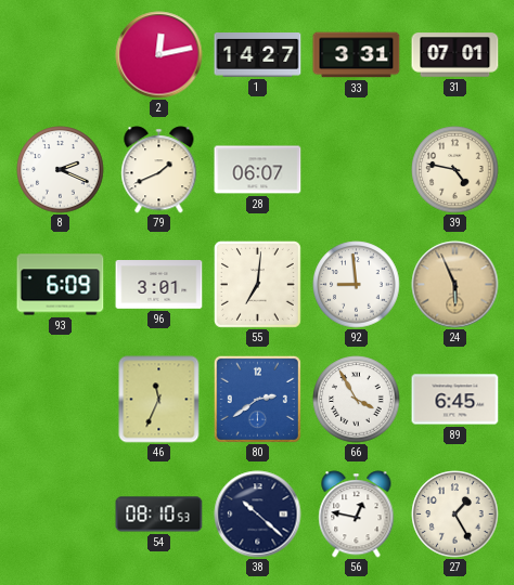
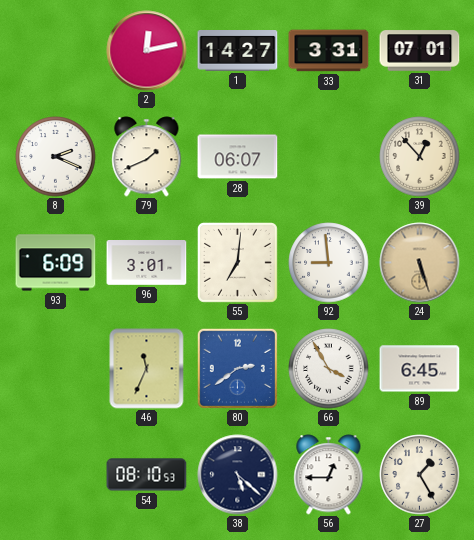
39: 4:47 -> 12:53 (420, 157)
24: 5:56 -> 5:27 (420, 263)
38: 10:22 -> 5:22 (238, 475)
56: 12:47 -> 12:45 (329, 475)
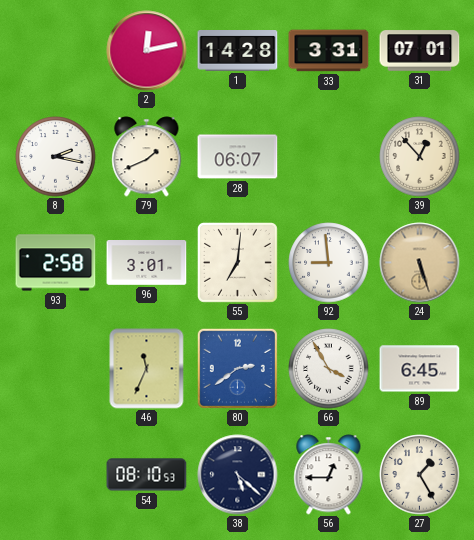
1: 14:27 -> 14:28 (238, 51)
8: 2:19 -> 2:17 (56, 157)
93: 6:09 -> 2:58 (56, 263)
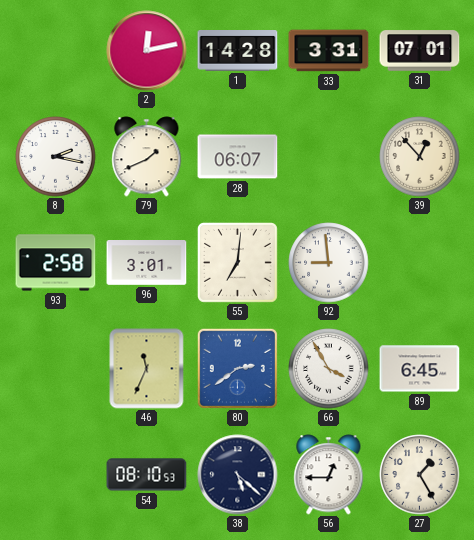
24: 5:27 -> none (420, 263)
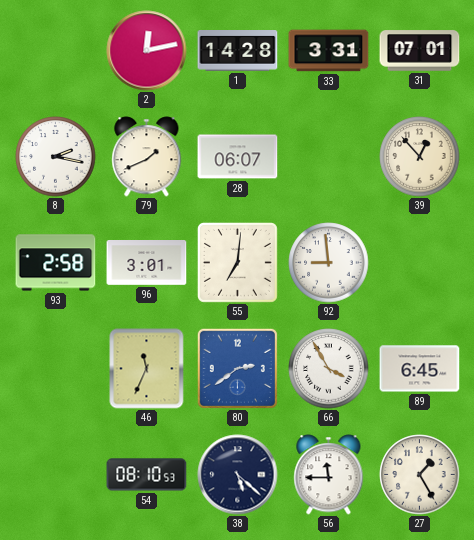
56: 12:45 -> 11:45 (329, 475)
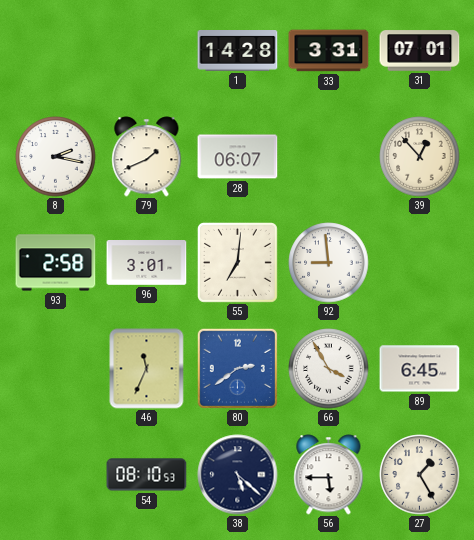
2: 12:13 -> none (147, 51)
56: 11:45 -> 5:45 (329, 475)
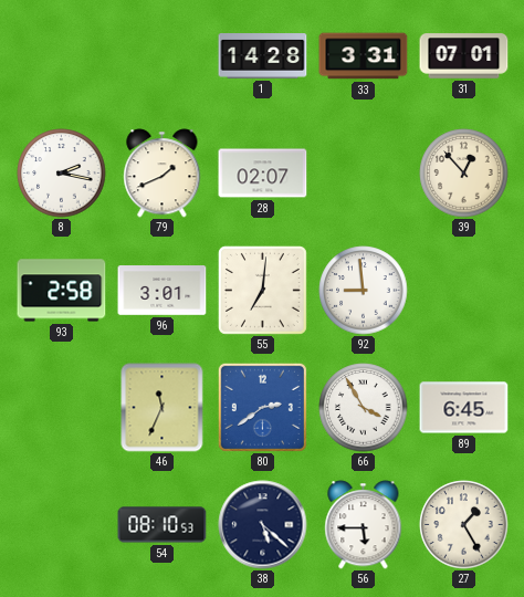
28: 06:07 -> 02:07 (263, 174)
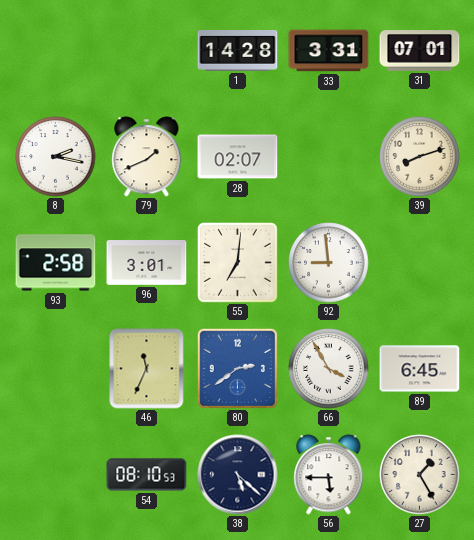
39: 12:53 -> 8:12 (420, 157)
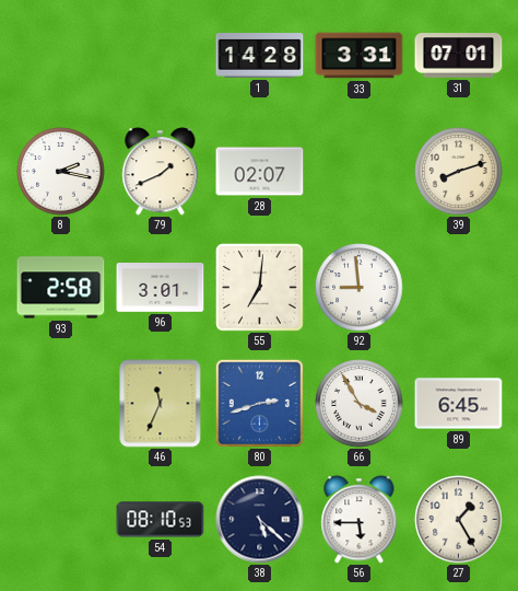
80: 2:39 -> 2:42 (259, 403)
